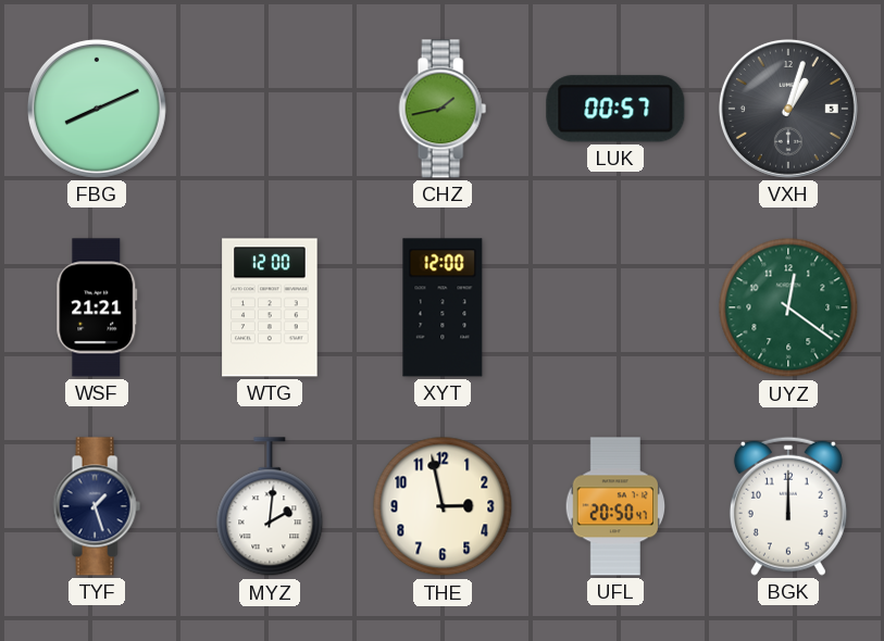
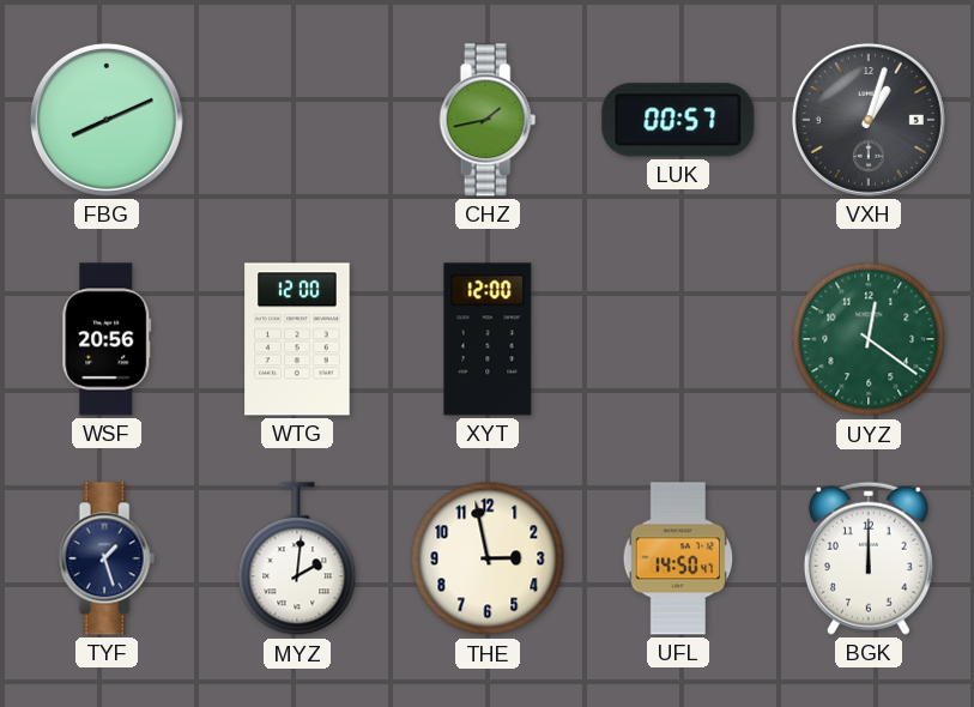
WSF: 21:21 -> 20:56 (107, 339)
UFL: 20:50 -> 14:50 (678, 558)
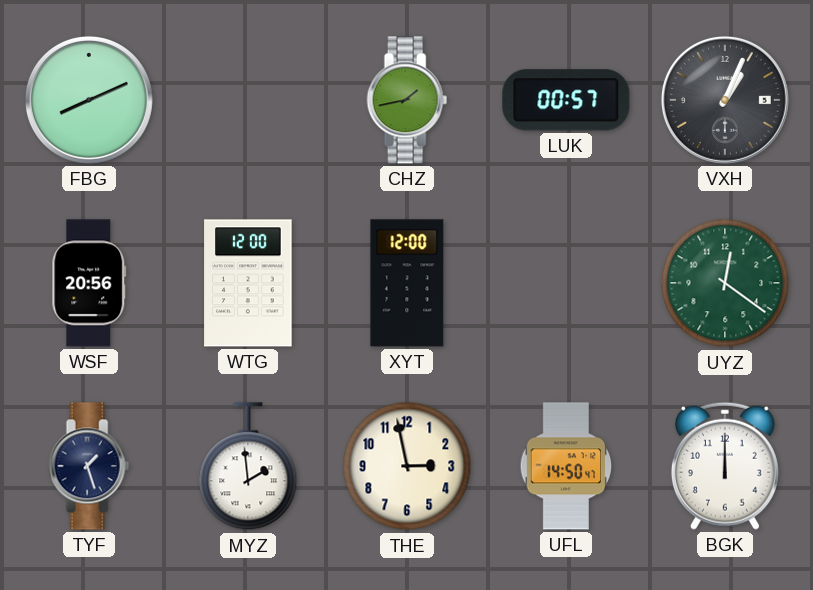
VXH: 1:03 -> 1:04 (725, 100)
MYZ: 2:01 -> 1:59 (248, 467)
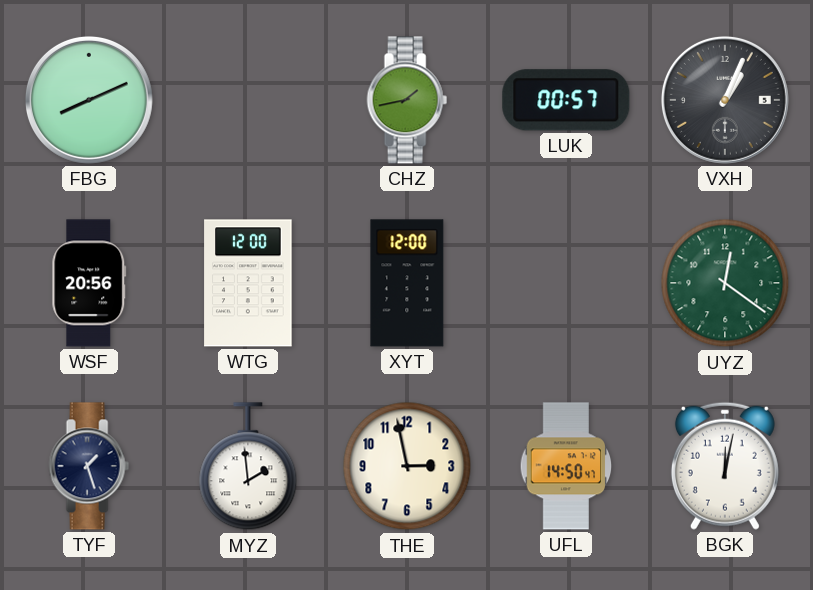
BGK: 12:00 -> 12:02 (725, 466)
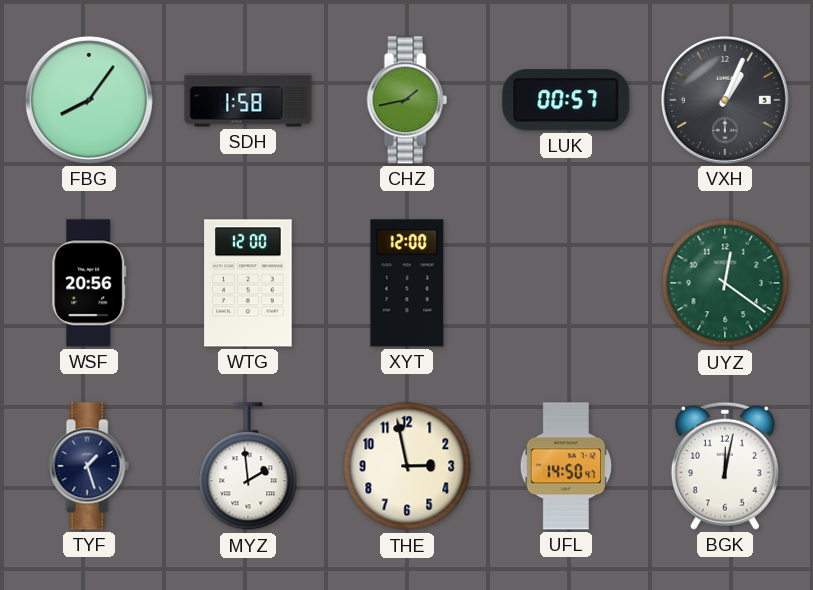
FBG: 8:11 -> 8:06 (89, 100)
SDH: none -> 1:58 (248, 100)
